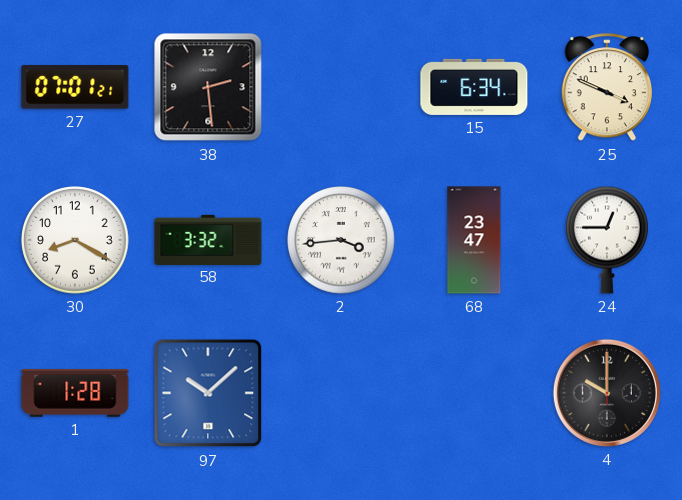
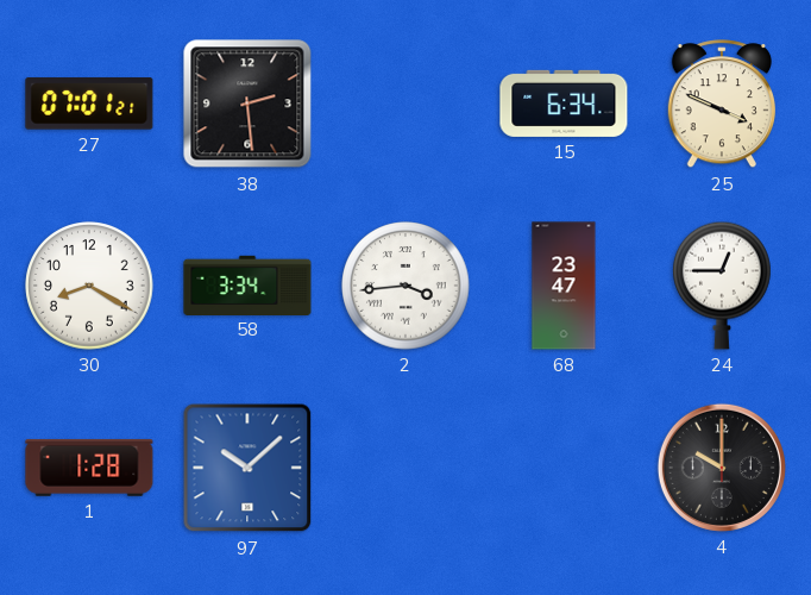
58: 3:32 -> 3:34 (247, 284)
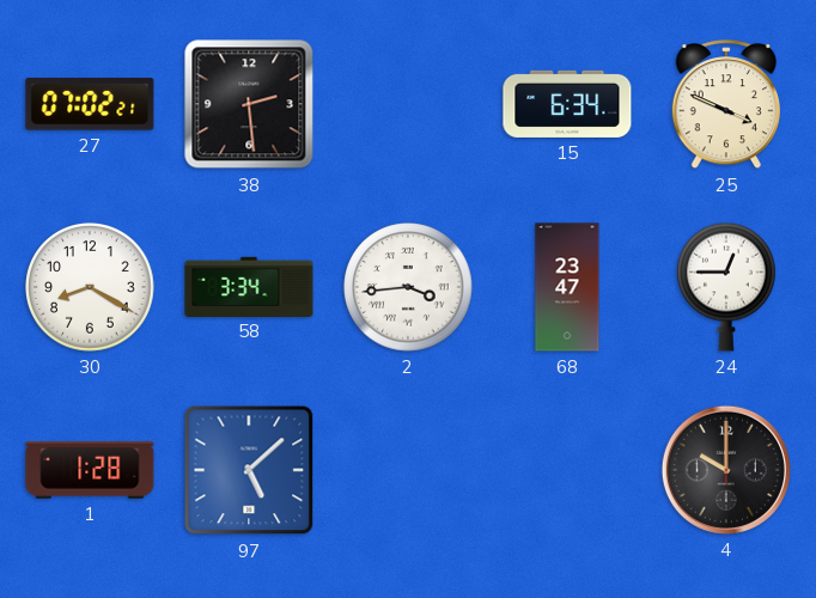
27: 07:01 -> 07:02 (90, 104)
97: 10:08 -> 5:08 (249, 470)
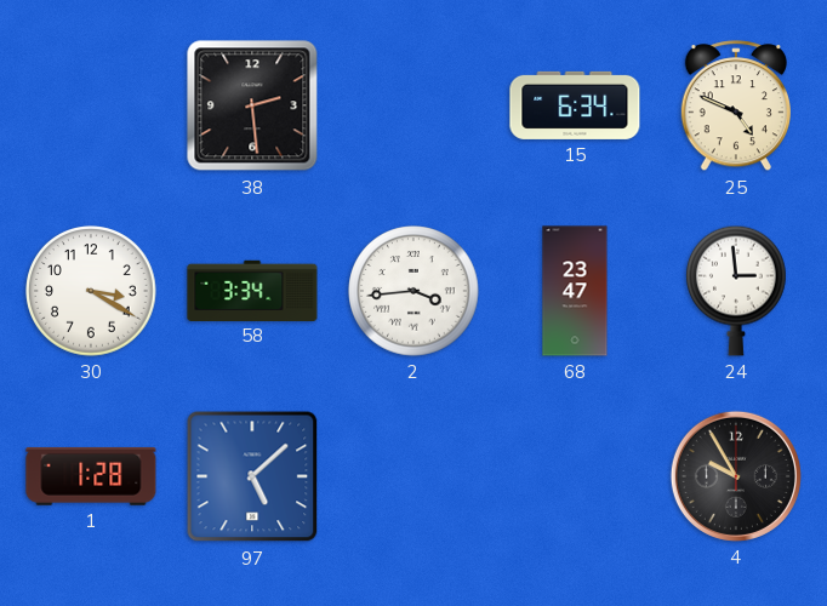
27: 07:02 -> none (90, 104)
25: 3:49 -> 4:49 (736, 107)
30: 8:20 -> 3:20 (91, 291)
24: 12:45 -> 2:59 (737, 291)
4: 10:00 -> 9:55 (736, 476)
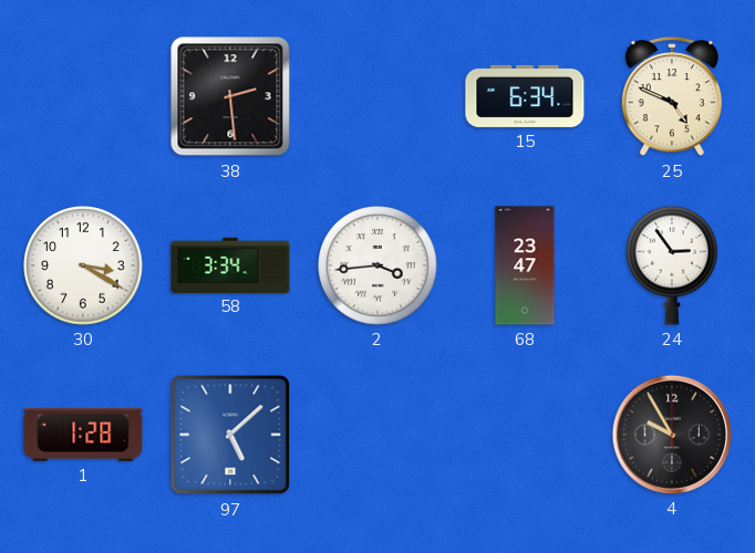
24: 2:59 -> 2:54 (673, 265)
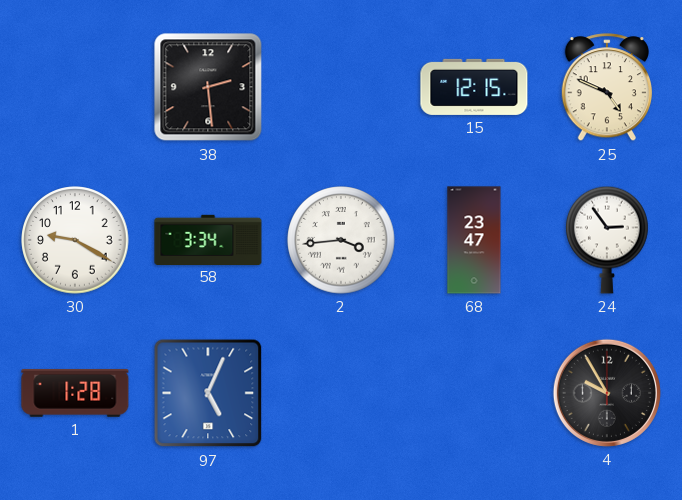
15: 6:34 -> 12:15 (474, 87)
30: 3:20 -> 9:20 (75, 240)
97: 5:08 -> 5:04 (208, 393)
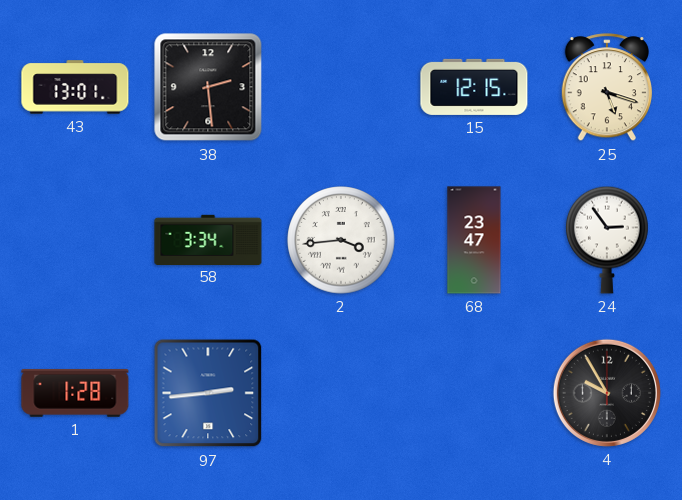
43: none -> 13:01 (75, 87)
25: 4:49 -> 5:18 (607, 88)
30: 9:20 -> none (75, 240)
97: 5:04 -> 2:44 (208, 393)
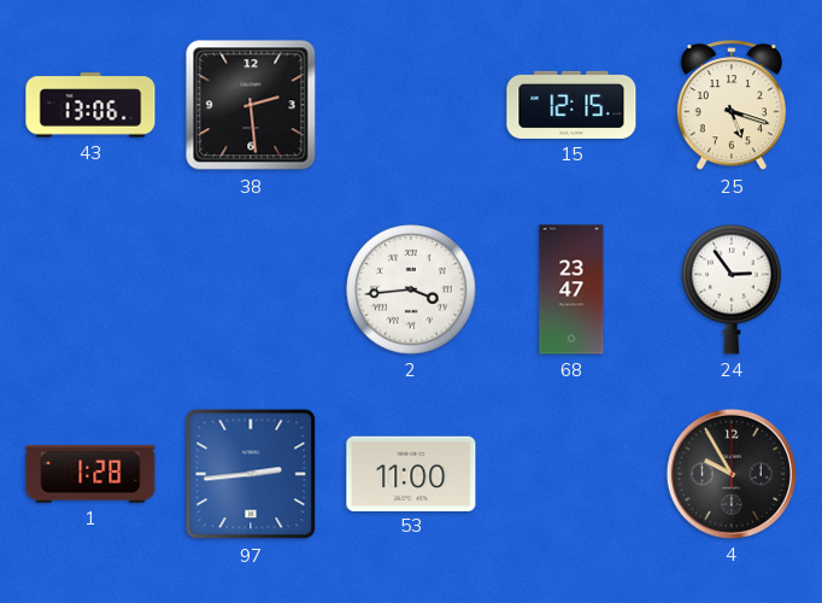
43: 13:01 -> 13:06 (90, 105)
58: 3:34 -> none (208, 239)
53: none -> 11:00 (411, 473)
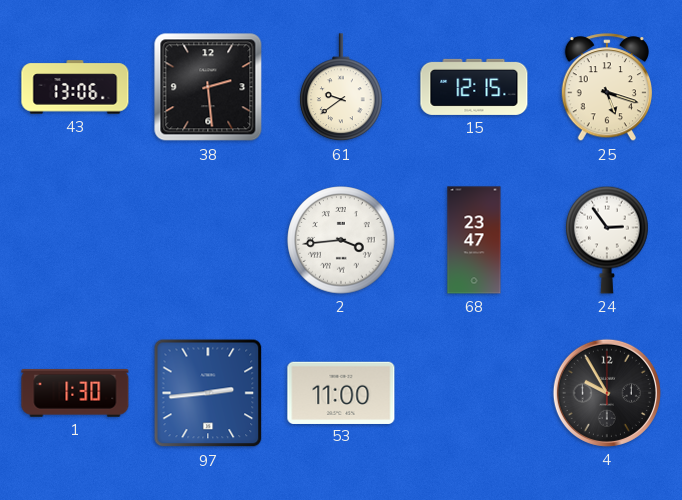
61: none -> 9:39 (342, 88)
1: 1:28 -> 1:30 (75, 393)
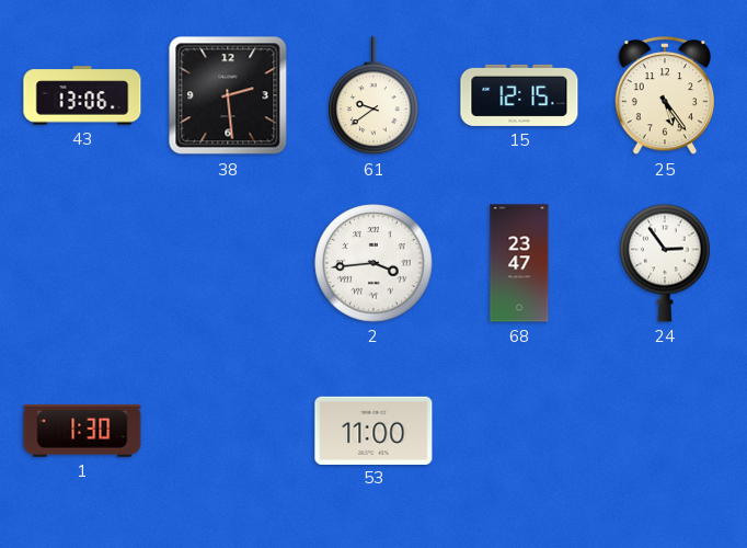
25: 5:18 -> 5:24 (665, 96)
97: 2:44 -> none (208, 393)
4: 9:55 -> none (607, 393)
